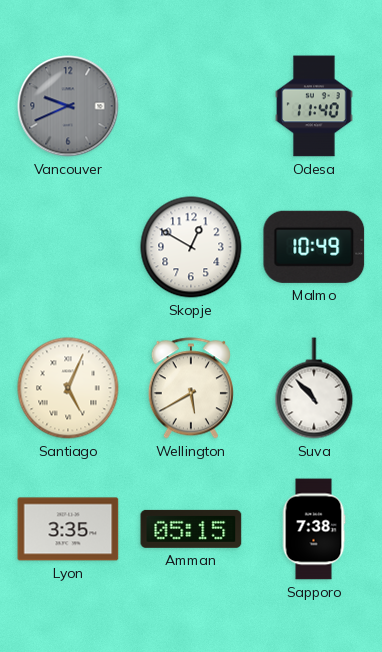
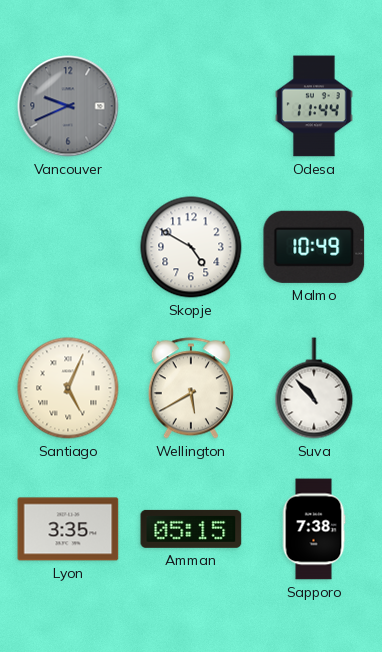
Odesa: 11:40 -> 11:44 (314, 106)
Skopje: 12:50 -> 4:50 (191, 247)
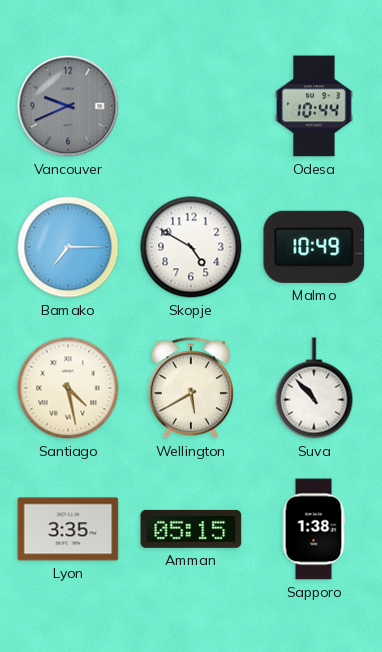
Odesa: 11:44 -> 10:44 (314, 106)
Bamako: none -> 7:15 (68, 247)
Santiago: 5:04 -> 4:28 (68, 388)
Sapporo: 7:38 -> 1:38 (314, 529)
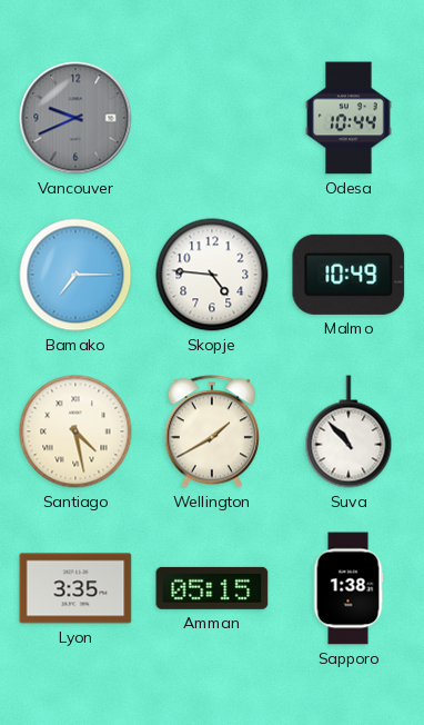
Skopje: 4:50 -> 4:46 (212, 275)
Wellington: 5:40 -> 1:40 (212, 431)
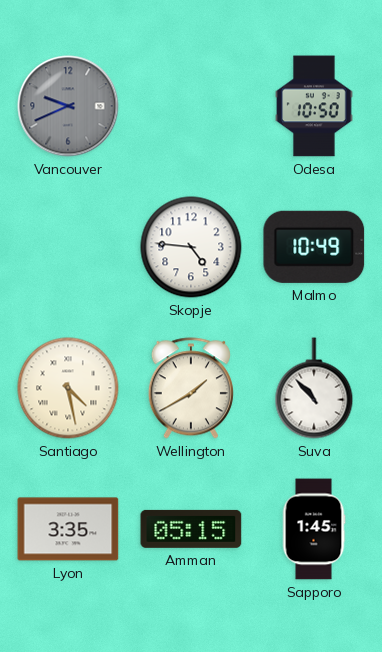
Odesa: 10:44 -> 10:50 (314, 106)
Bamako: 7:15 -> none (75, 275)
Sapporo: 1:38 -> 1:45 (314, 529)
